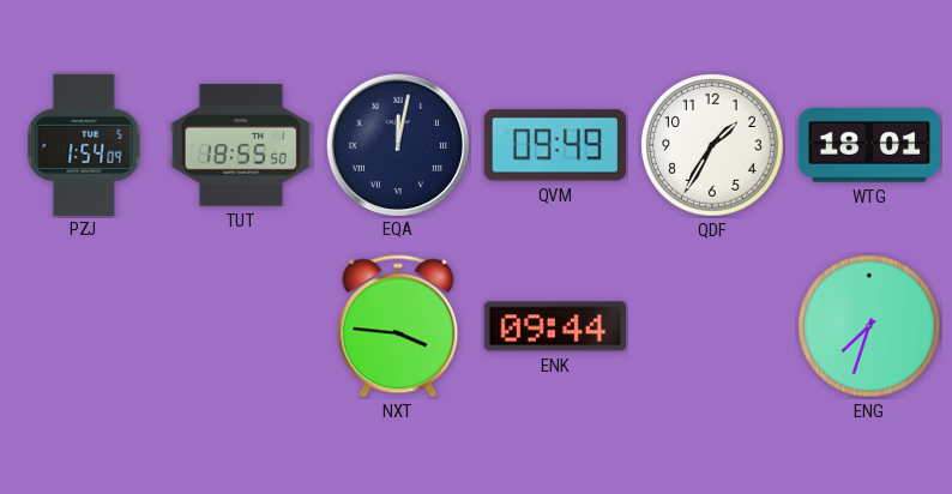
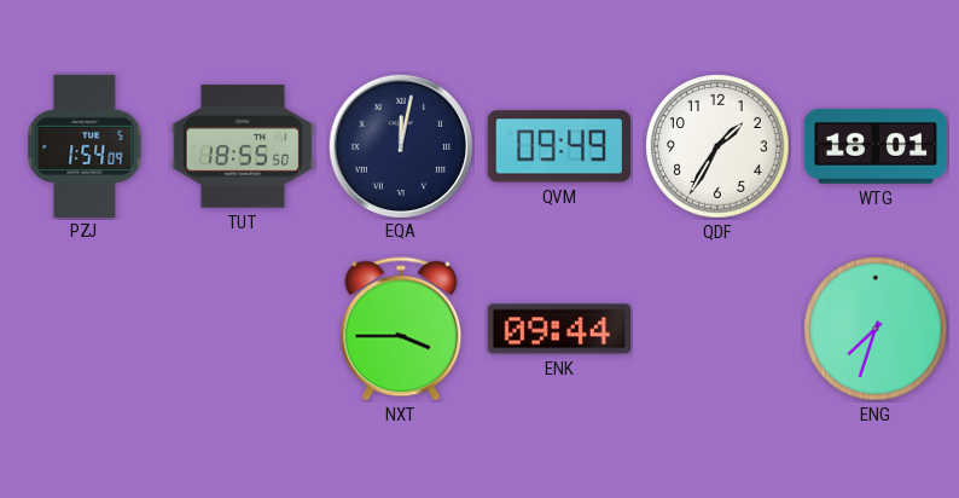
NXT: 3:46 -> 3:45 (401, 329)
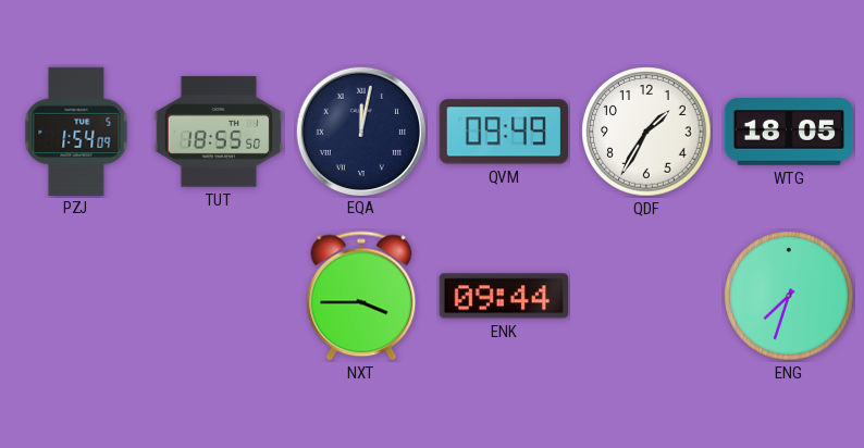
WTG: 18:01 -> 18:05 (789, 132)
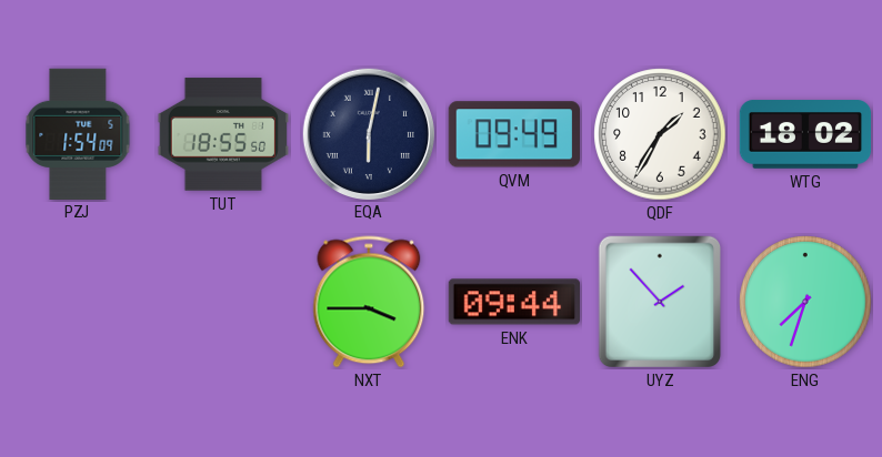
EQA: 12:02 -> 6:02 (368, 133)
WTG: 18:05 -> 18:02 (805, 134)
UYZ: none -> 1:53 (659, 302)
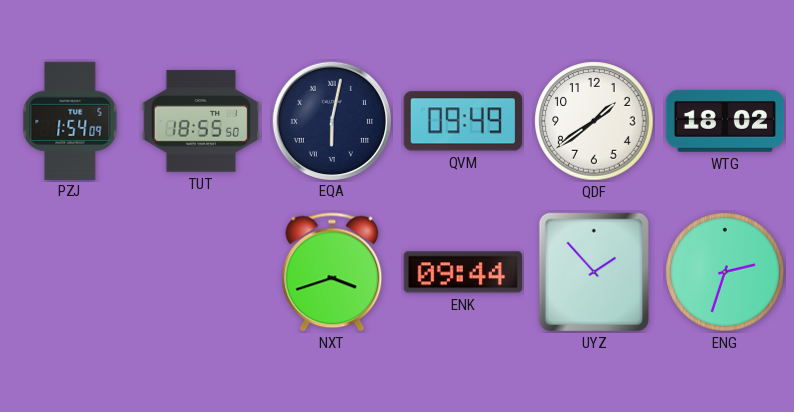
QDF: 1:35 -> 1:39 (594, 121)
NXT: 3:45 -> 3:42 (332, 272)
ENG: 7:33 -> 2:33 (725, 272)
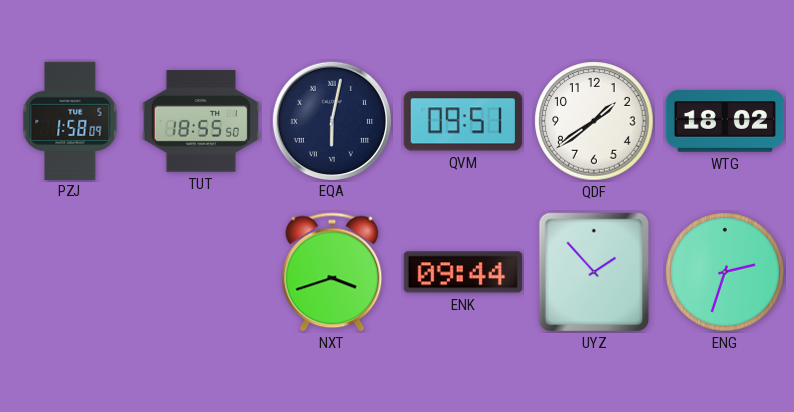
PZJ: 1:54 -> 1:58 (70, 120)
QVM: 09:49 -> 09:51 (463, 121)
